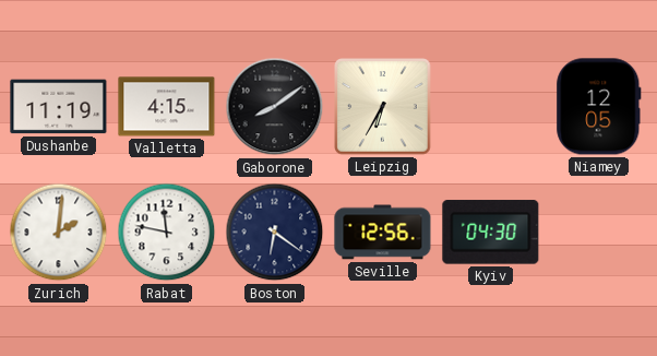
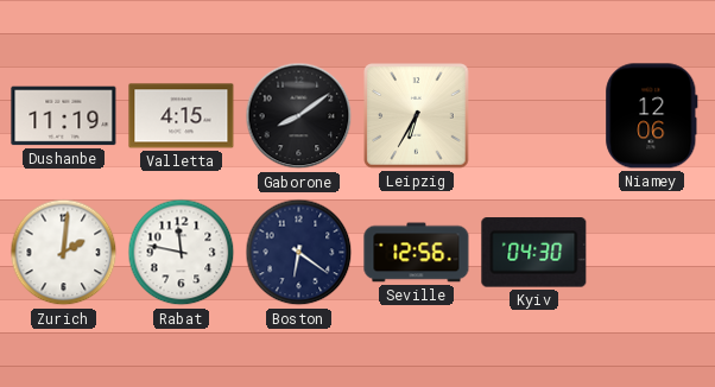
Niamey: 12:05 -> 12:06 (652, 116)
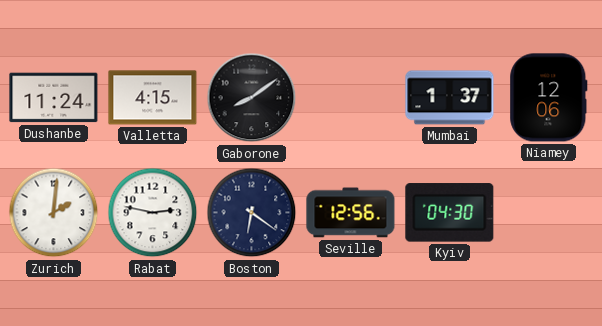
Dushanbe: 11:19 -> 11:24 (54, 98)
Leipzig: 6:35 -> none (417, 116)
Mumbai: none -> 1:37 (450, 98)
Rabat: 11:47 -> 2:47 (153, 213)
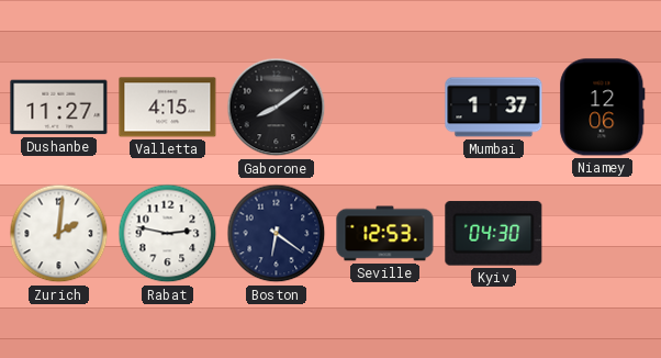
Dushanbe: 11:24 -> 11:27 (59, 108)
Seville: 12:56 -> 12:53 (385, 234)
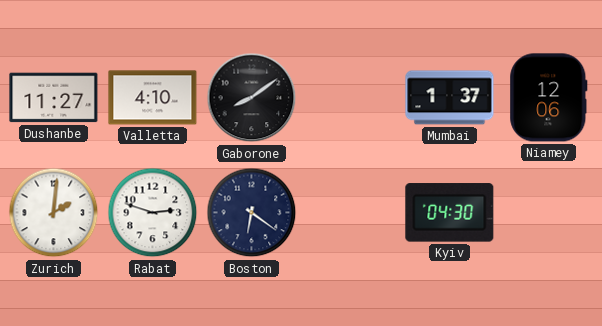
Valletta: 4:15 -> 4:10 (153, 98)
Rabat: 2:47 -> 2:48 (153, 213)
Seville: 12:53 -> none (385, 234)
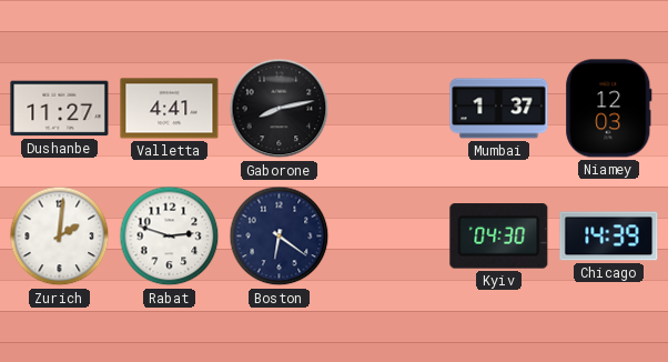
Valletta: 4:10 -> 4:41 (170, 109)
Gaborone: 8:09 -> 8:13 (280, 109)
Niamey: 12:06 -> 12:03 (609, 109)
Chicago: none -> 14:39 (609, 237)
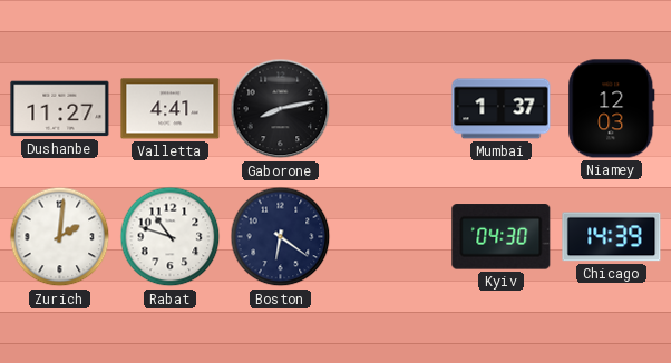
Rabat: 2:48 -> 10:48 (171, 237)
